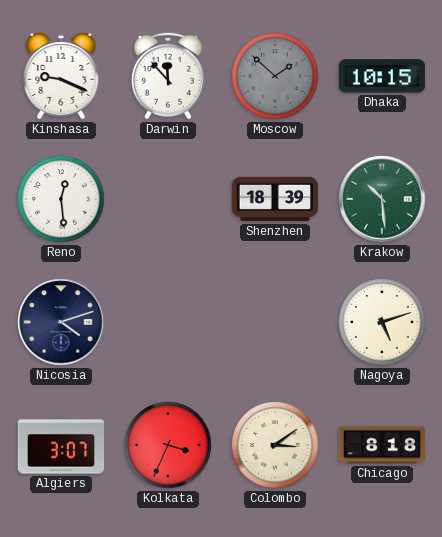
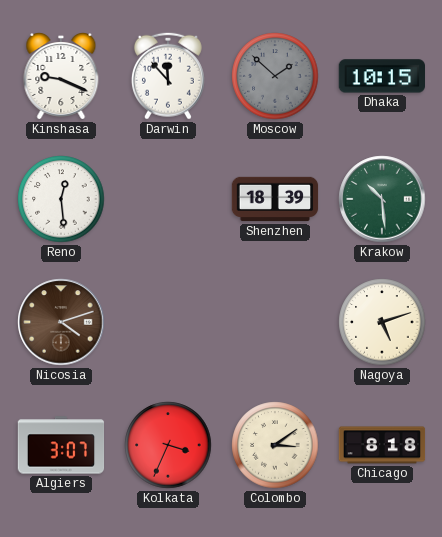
Nicosia dial: navy -> brown (61, 322)
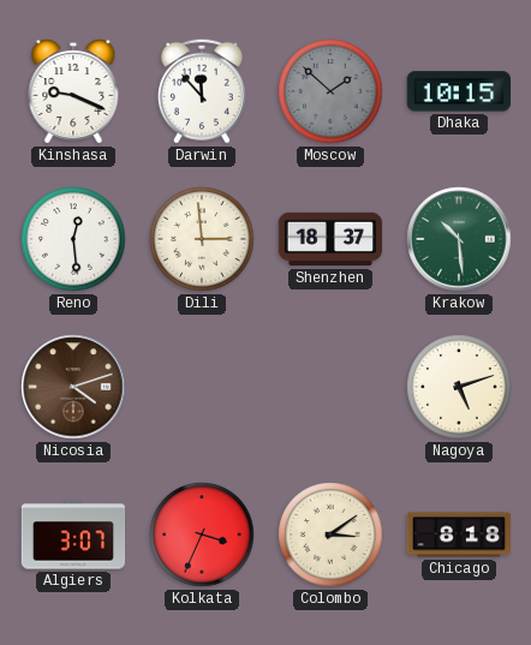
Dili: none -> 2:59 (202, 239)
Shenzhen: 18:39 -> 18:37 (330, 239)
